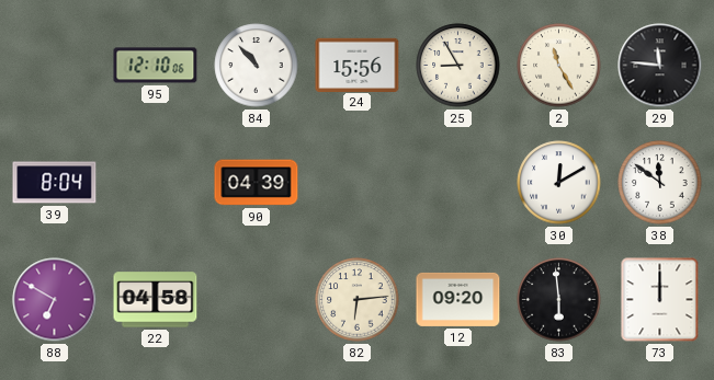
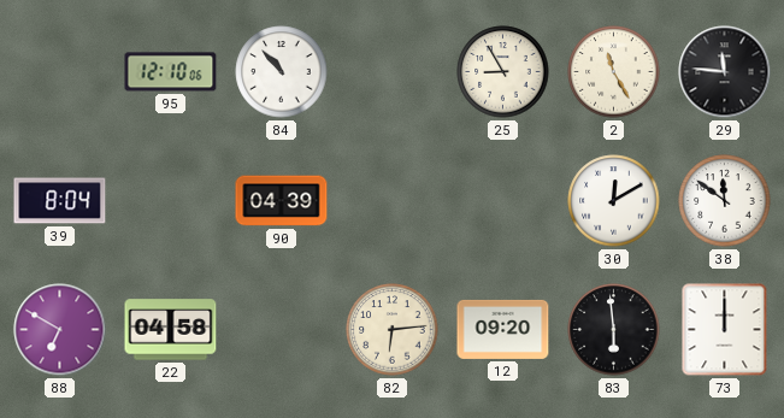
24: 15:56 -> none (358, 65)
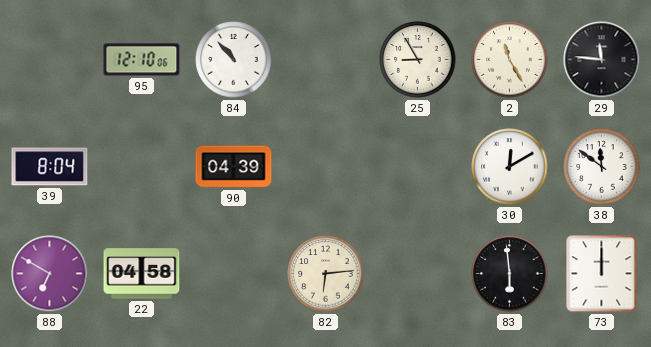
12: 09:20 -> none (503, 329)
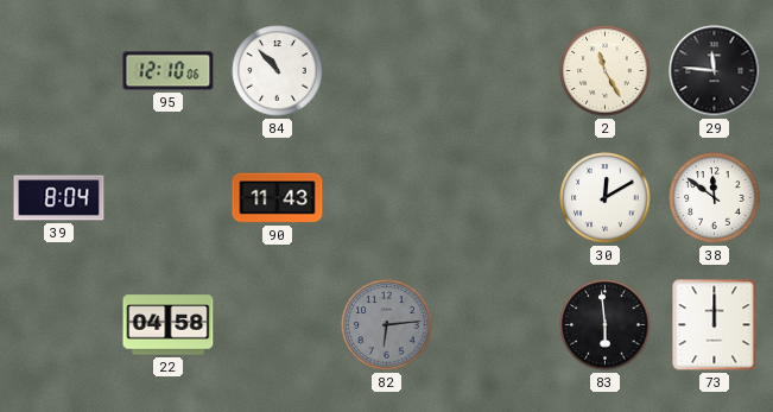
25: 8:55 -> none (418, 60)
90: 04:39 -> 11:43 (278, 198)
88: 6:50 -> none (50, 274)
82 dial: cream -> grey (387, 325)
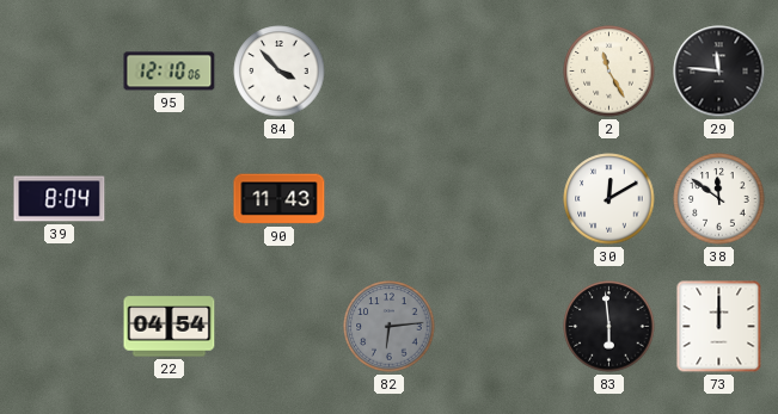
84: 10:53 -> 3:53 (280, 72)
22: 04:58 -> 04:54 (170, 327)
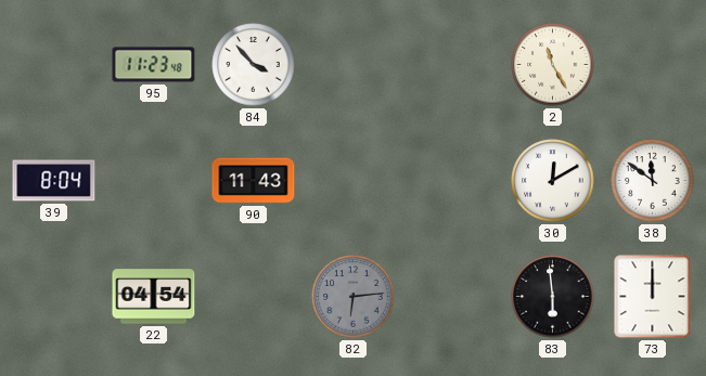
95: 12:10 -> 11:23 (154, 65)
29: 11:46 -> none (719, 72)
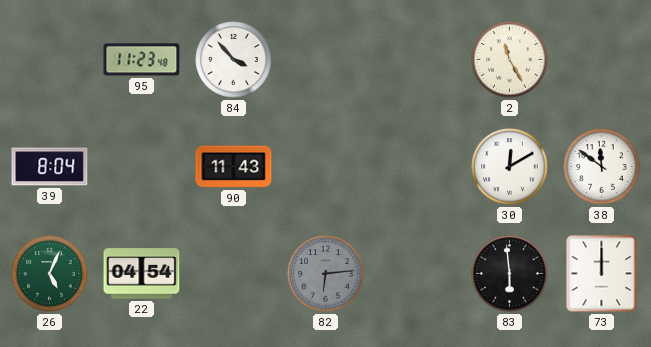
26: none -> 5:04 (50, 274)
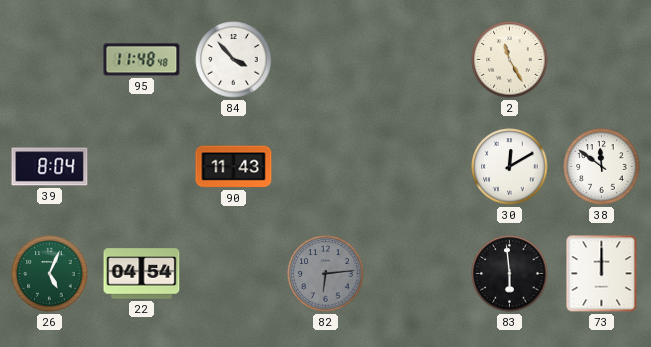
95: 11:23 -> 11:48 (142, 60)
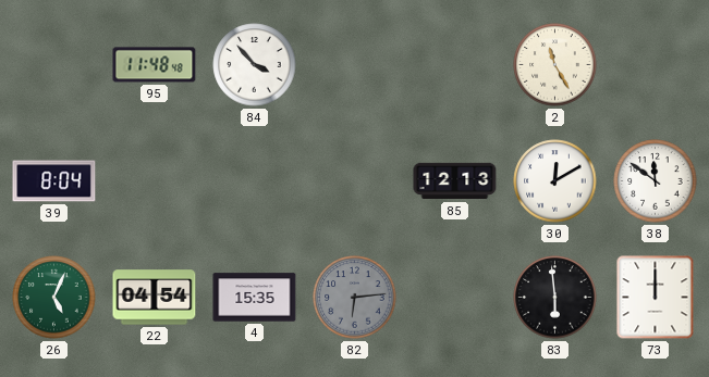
90: 11:43 -> none (234, 167)
85: none -> 12:13 (455, 181)
4: none -> 15:35 (255, 298)
